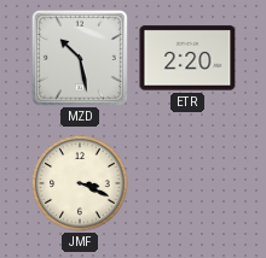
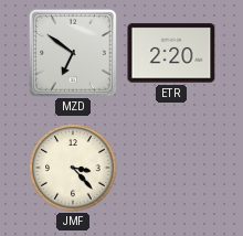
MZD: 10:28 -> 6:51 (73, 53)
JMF: 3:19 -> 3:23 (73, 168)
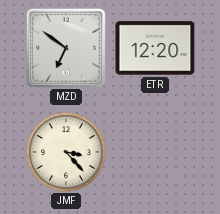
ETR: 2:20 -> 12:20 (155, 48)
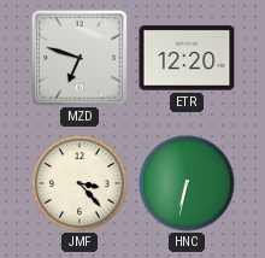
MZD: 6:51 -> 6:48 (79, 58)
HNC: none -> 6:32 (187, 183)
